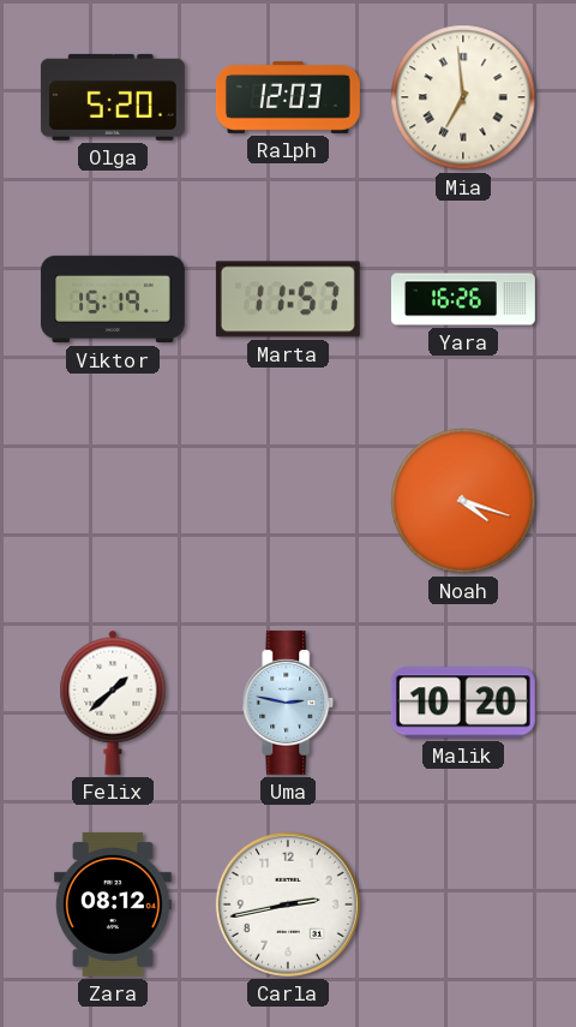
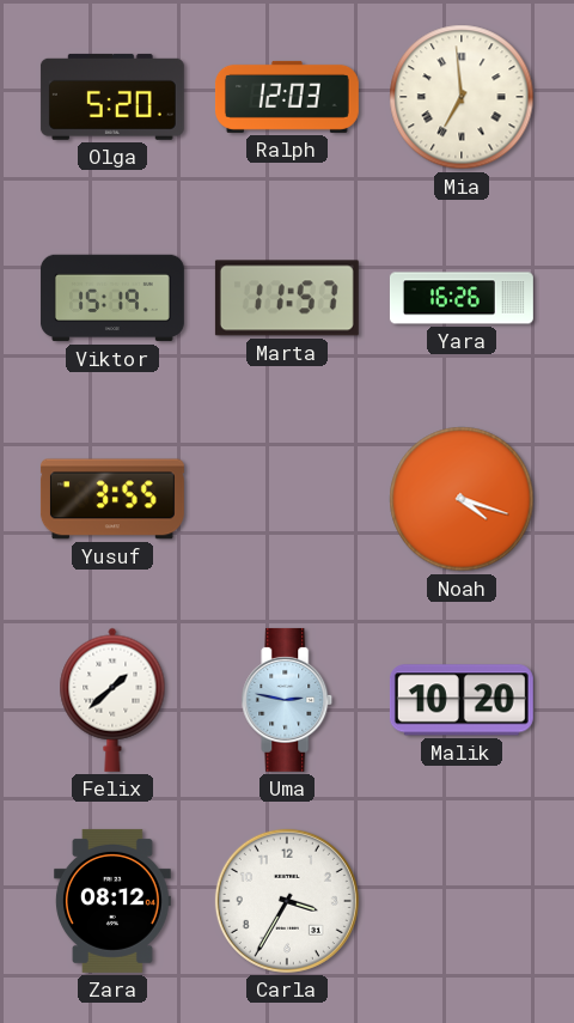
Yusuf: none -> 3:55 (112, 499)
Carla: 2:43 -> 3:35 (287, 901)
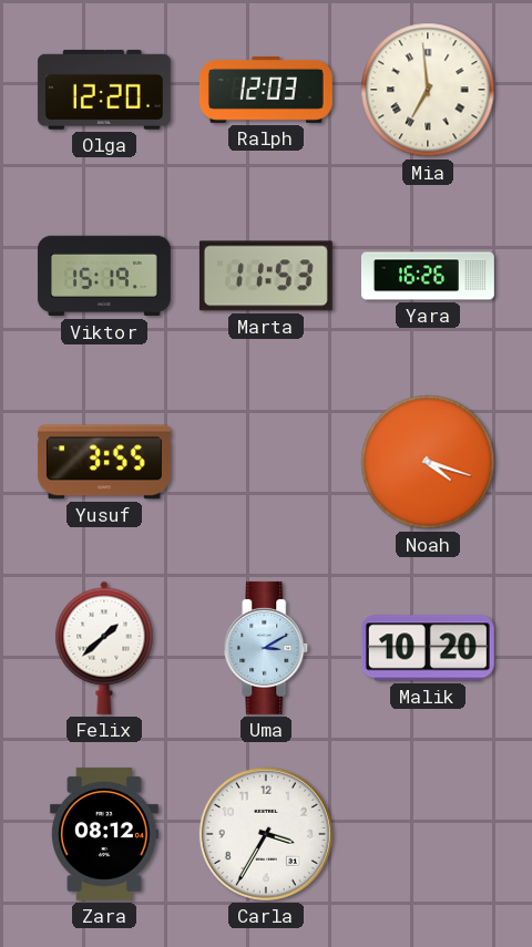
Olga: 5:20 -> 12:20 (104, 90)
Marta: 11:57 -> 11:53 (266, 276)
Uma: 2:47 -> 3:10 (266, 648)
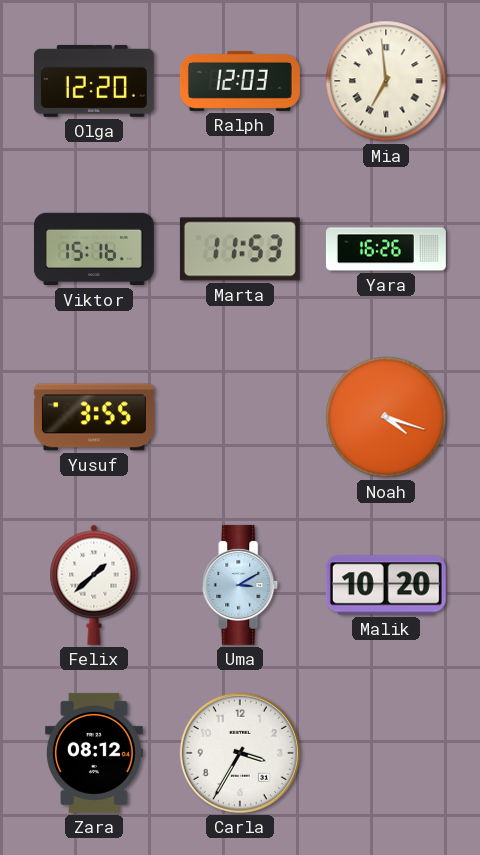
Viktor: 15:19 -> 15:16 (94, 249)
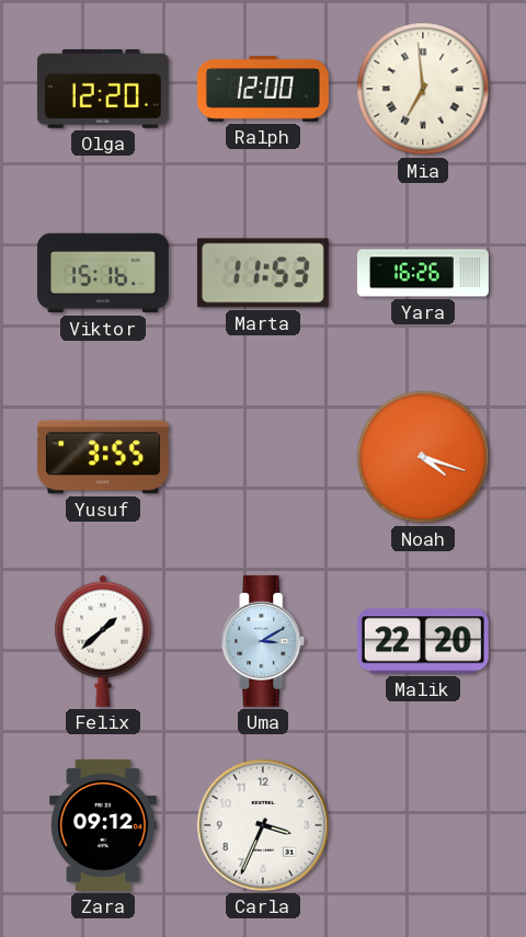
Ralph: 12:03 -> 12:00 (263, 89)
Malik: 10:20 -> 22:20 (423, 641)
Zara: 08:12 -> 09:12 (103, 825)
Carla: 3:35 -> 3:34 (263, 825)
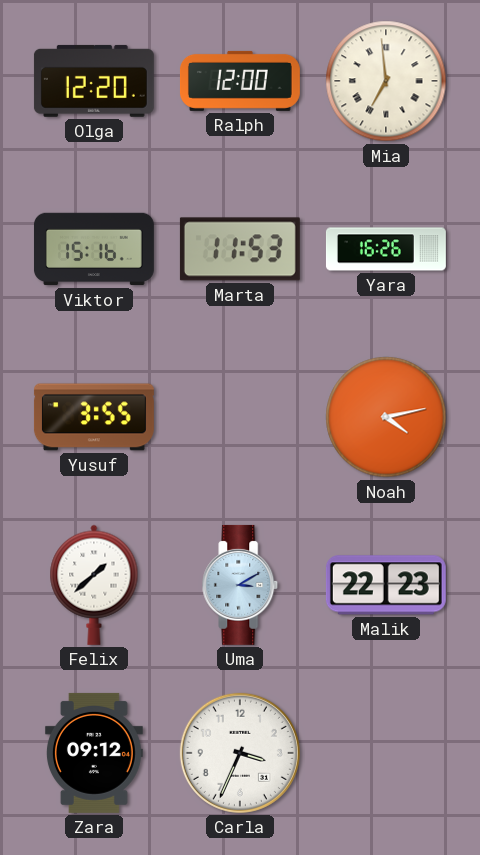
Noah: 4:18 -> 4:13 (386, 417)
Malik: 22:20 -> 22:23 (386, 585)
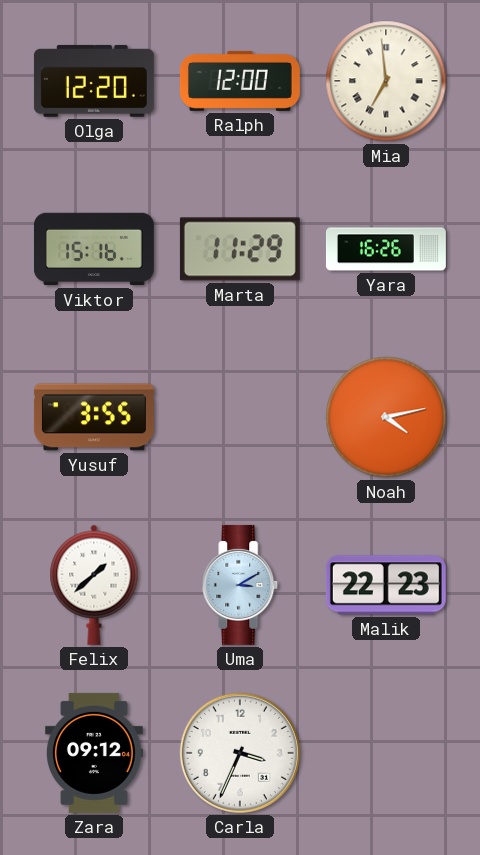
Marta: 11:53 -> 11:29 (240, 249)
